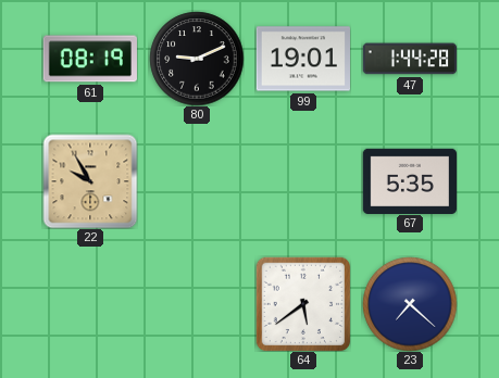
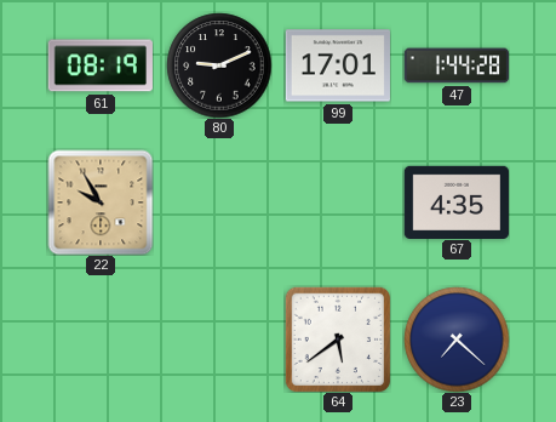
99: 19:01 -> 17:01 (337, 65)
67: 5:35 -> 4:35 (455, 201)
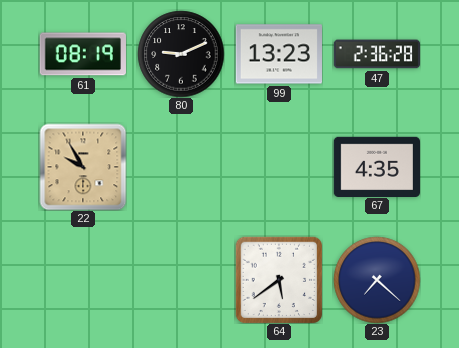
99: 17:01 -> 13:23 (278, 54)
47: 1:44 -> 2:36 (376, 54)
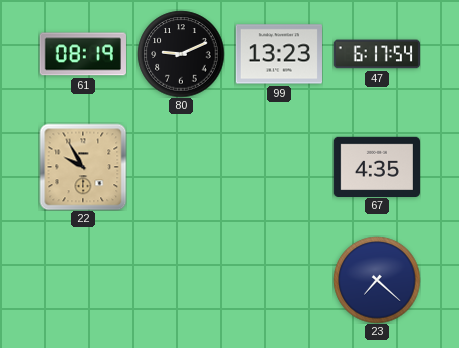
47: 2:36 -> 6:17 (376, 54)
64: 5:39 -> none (278, 279)
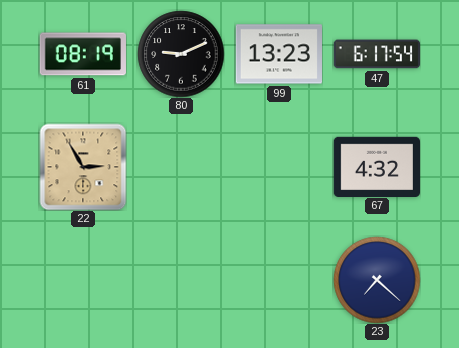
22: 9:55 -> 2:55 (83, 167)
67: 4:35 -> 4:32 (376, 166)
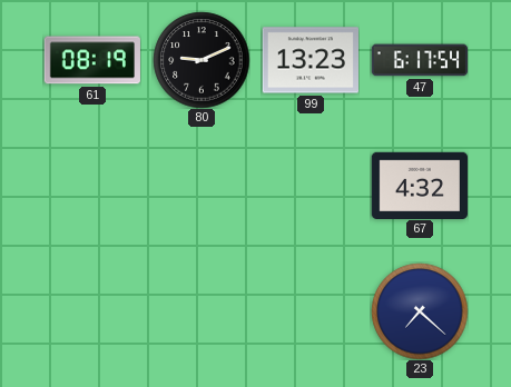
22: 2:55 -> none (83, 167)
